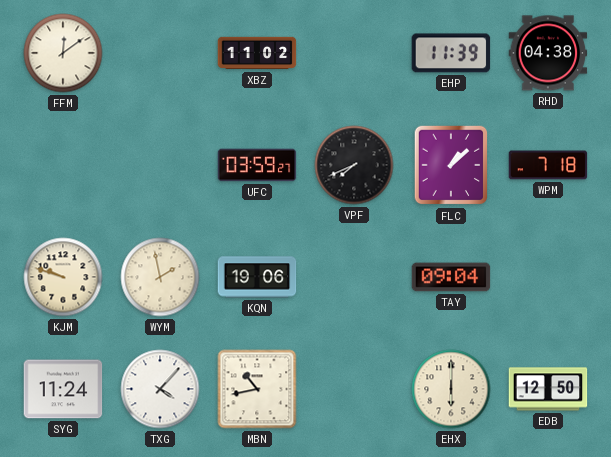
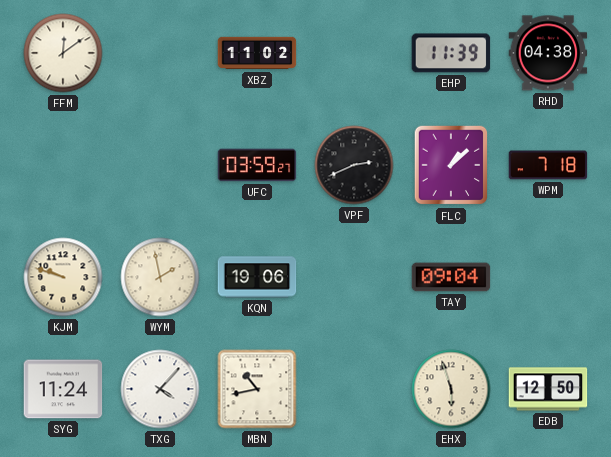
VPF: 7:41 -> 2:41 (354, 165)
EHX: 6:00 -> 5:57 (451, 389)
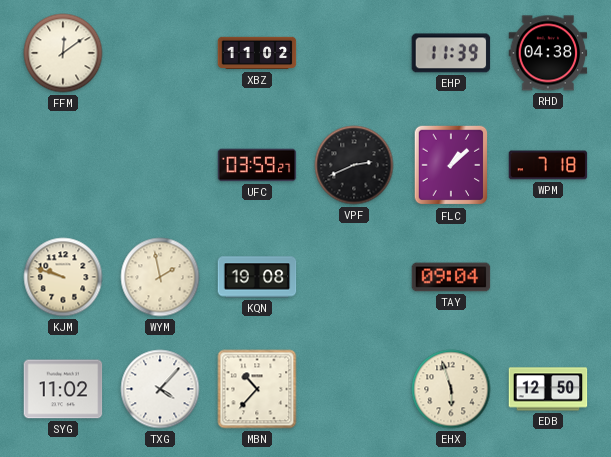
KQN: 19:06 -> 19:08 (257, 277)
SYG: 11:24 -> 11:02 (63, 389)
MBN: 10:43 -> 10:37 (257, 389)
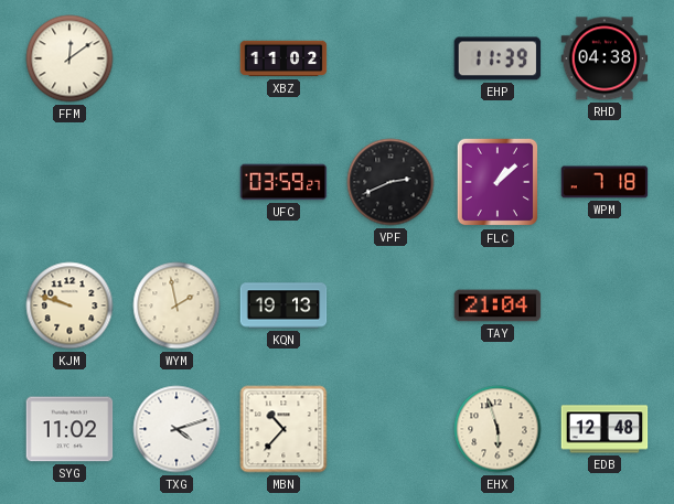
KQN: 19:08 -> 19:13 (283, 305)
TAY: 09:04 -> 21:04 (498, 305)
TXG: 4:07 -> 4:12 (176, 429)
EDB: 12:50 -> 12:48 (605, 429)
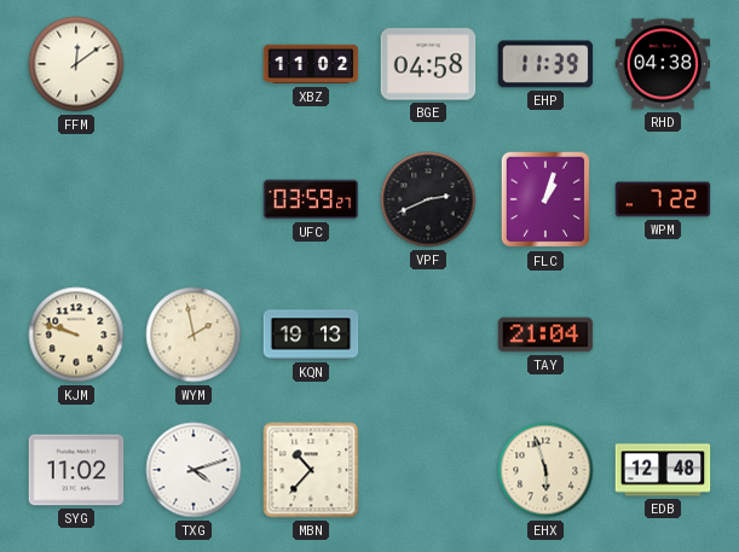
BGE: none -> 04:58 (428, 64)
FLC: 1:08 -> 1:03 (545, 199)
WPM: 7:18 -> 7:22 (663, 199)
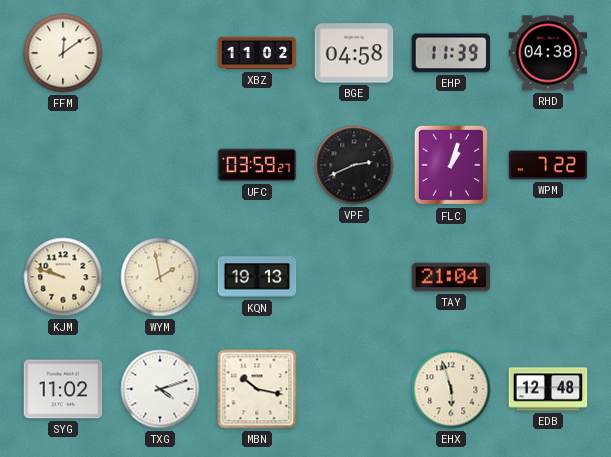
MBN: 10:37 -> 10:17 (257, 389)
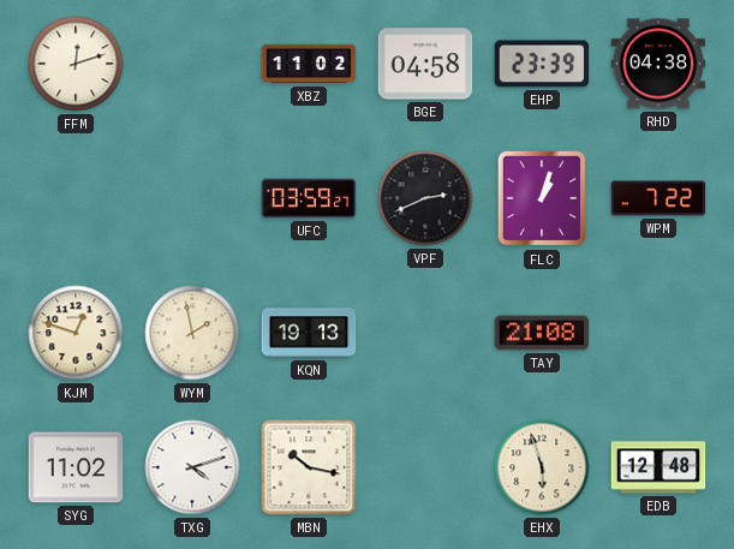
FFM: 12:09 -> 12:12 (76, 64)
EHP: 11:39 -> 23:39 (542, 64)
KJM: 9:48 -> 12:48 (76, 333)
TAY: 21:04 -> 21:08 (542, 333)
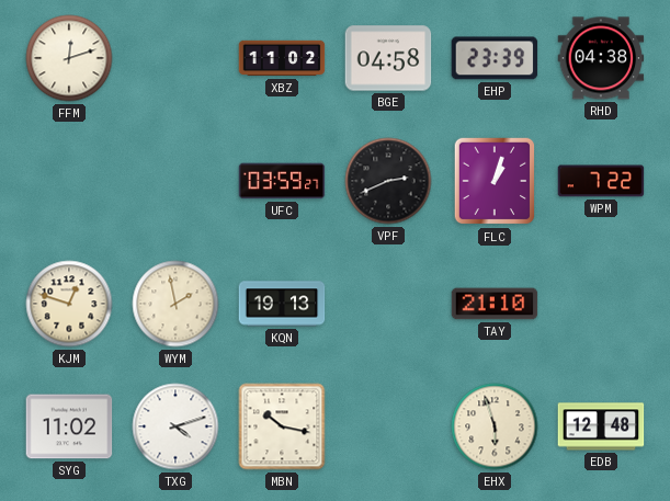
TAY: 21:08 -> 21:10 (495, 304)
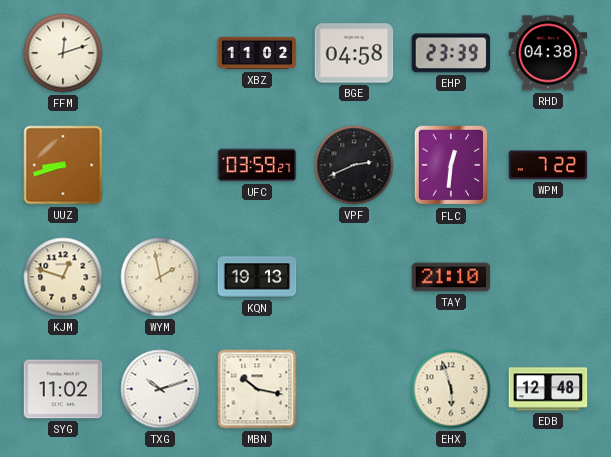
UUZ: none -> 8:42 (63, 165)
FLC: 1:03 -> 12:31 (451, 165)
TXG: 4:12 -> 10:12 (160, 389)
